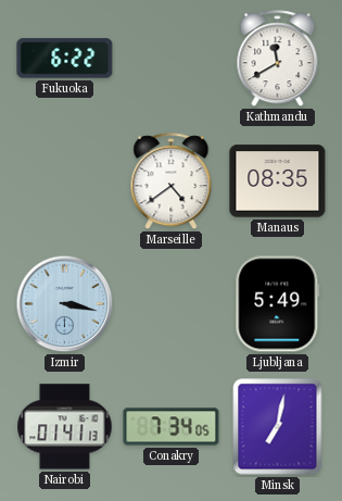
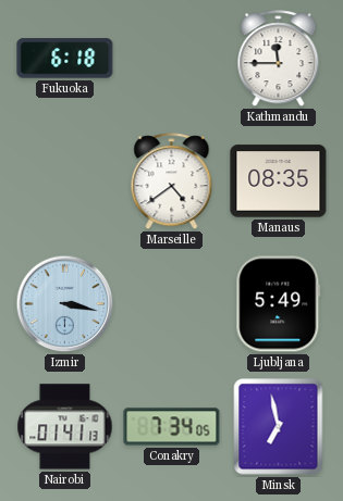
Fukuoka: 6:22 -> 6:18 (65, 59)
Kathmandu: 11:40 -> 11:45 (279, 59)
Minsk: 7:02 -> 6:58 (279, 427)
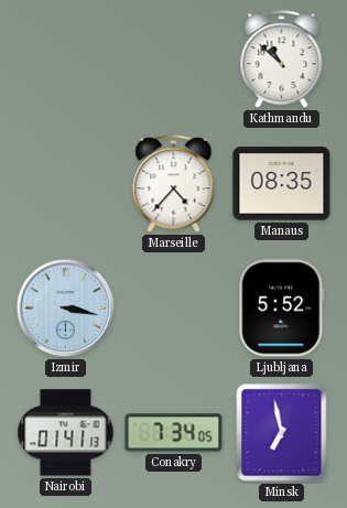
Fukuoka: 6:18 -> none (65, 59)
Kathmandu: 11:45 -> 10:52 (282, 60)
Marseille: 4:39 -> 4:37 (174, 184)
Ljubljana: 5:49 -> 5:52 (282, 309)
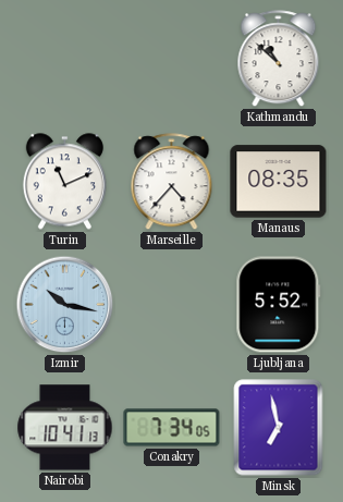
Turin: none -> 11:11 (64, 182)
Izmir: 3:17 -> 10:17 (65, 305)
Nairobi: 01:41 -> 10:41 (65, 428)
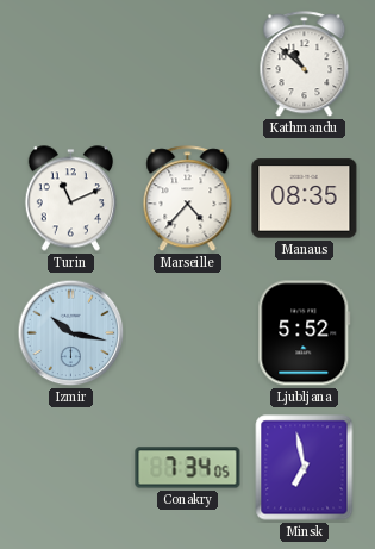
Nairobi: 10:41 -> none (65, 428)
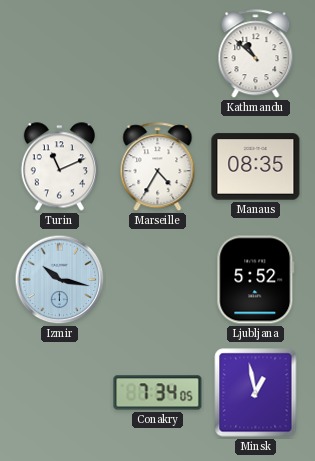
Marseille: 4:37 -> 4:35 (158, 167)
Minsk: 6:58 -> 12:58 (256, 393)
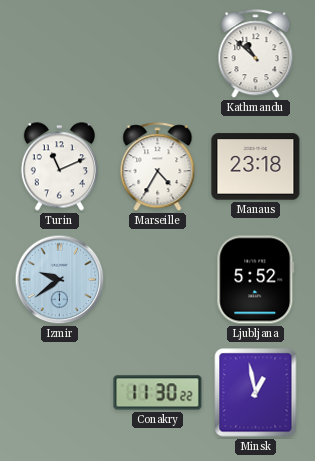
Manaus: 08:35 -> 23:18 (256, 167)
Izmir: 10:17 -> 9:39 (60, 280)
Conakry: 7:34 -> 11:30 (158, 393)
